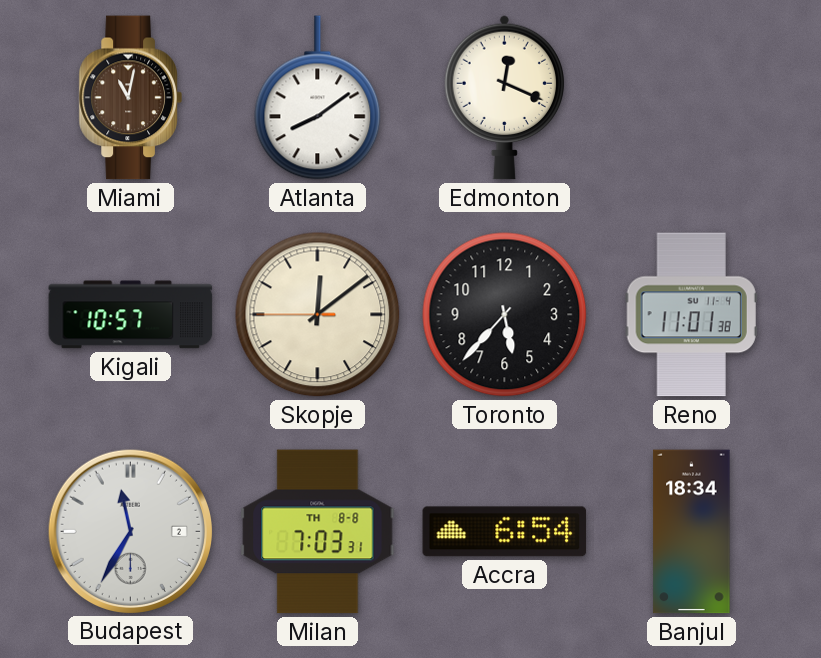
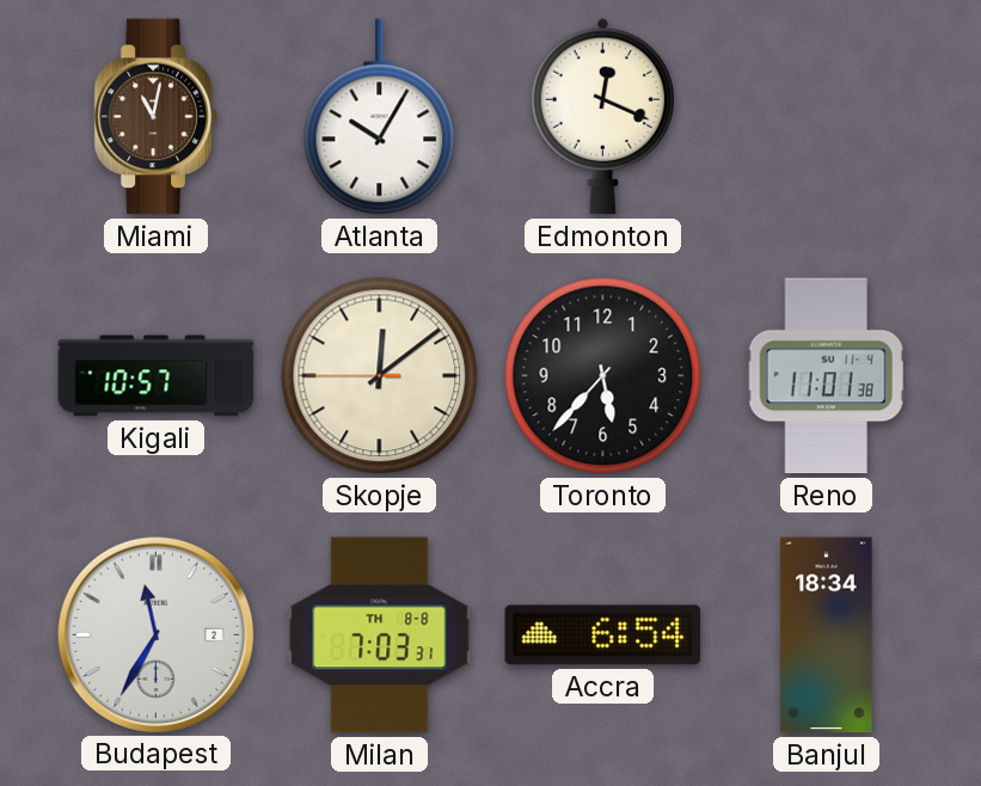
Atlanta: 8:09 -> 10:05 (380, 117)
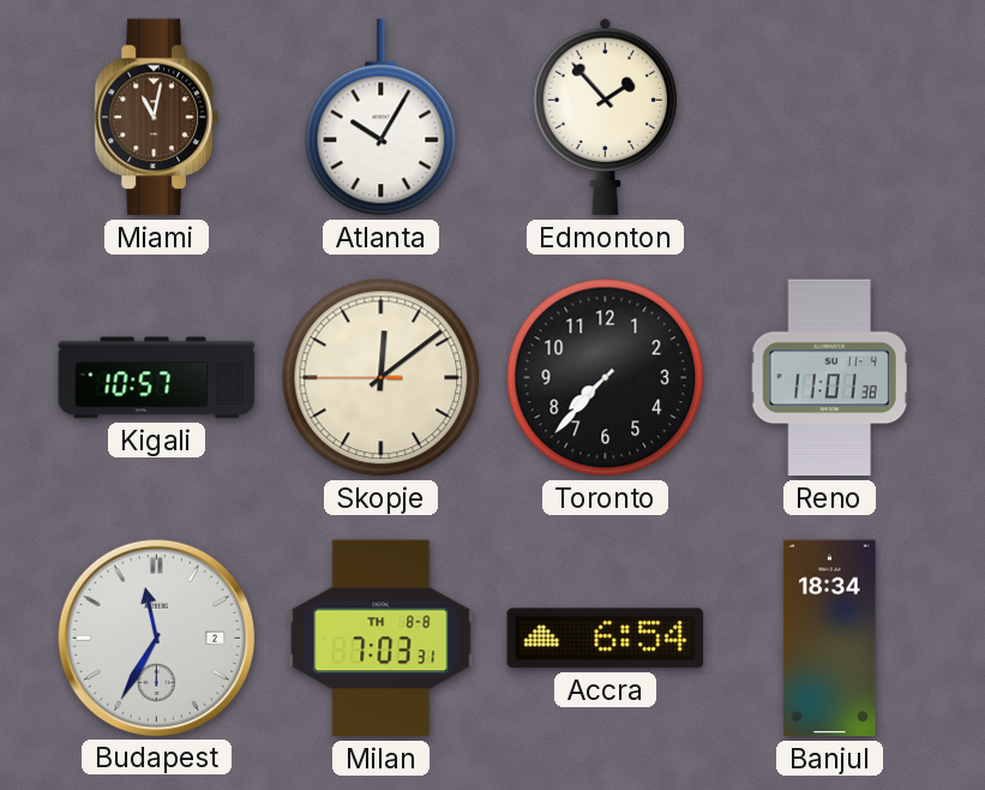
Edmonton: 12:19 -> 1:53 (605, 116)
Toronto: 5:37 -> 7:37 (606, 378)
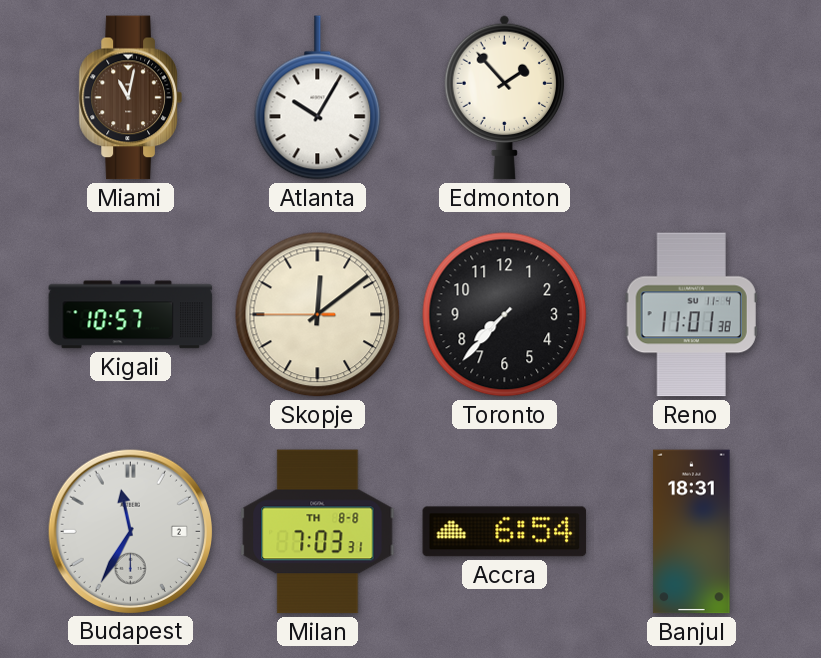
Banjul: 18:34 -> 18:31 (692, 532)
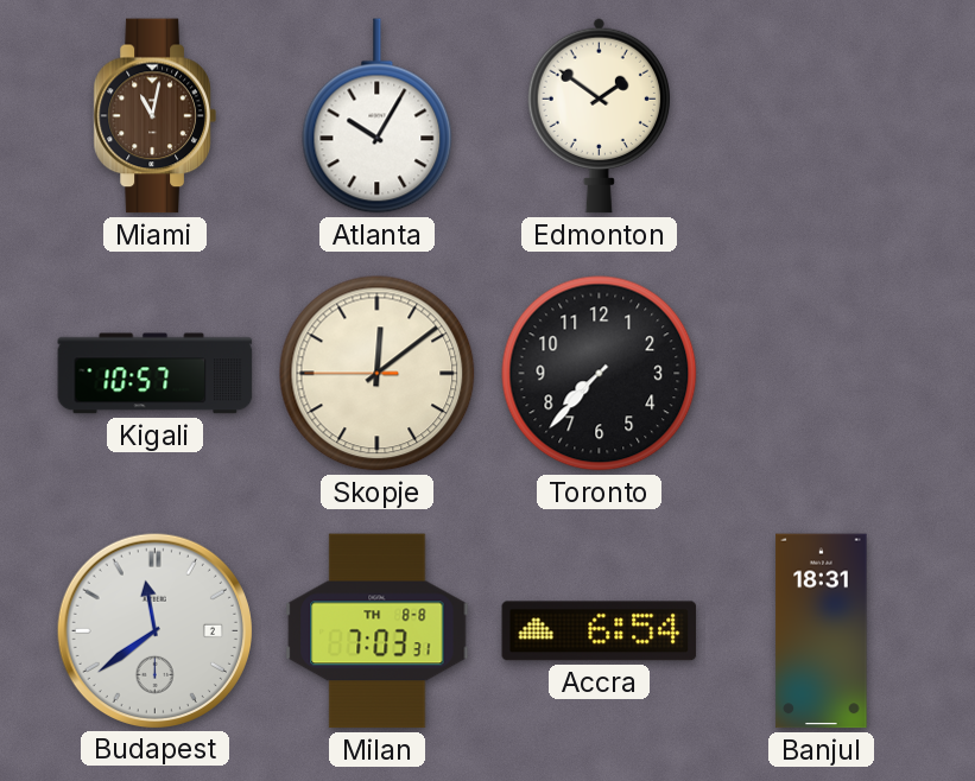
Edmonton: 1:53 -> 1:51 (599, 115)
Reno: 11:01 -> none (691, 315)
Budapest: 11:35 -> 11:39 (154, 630)
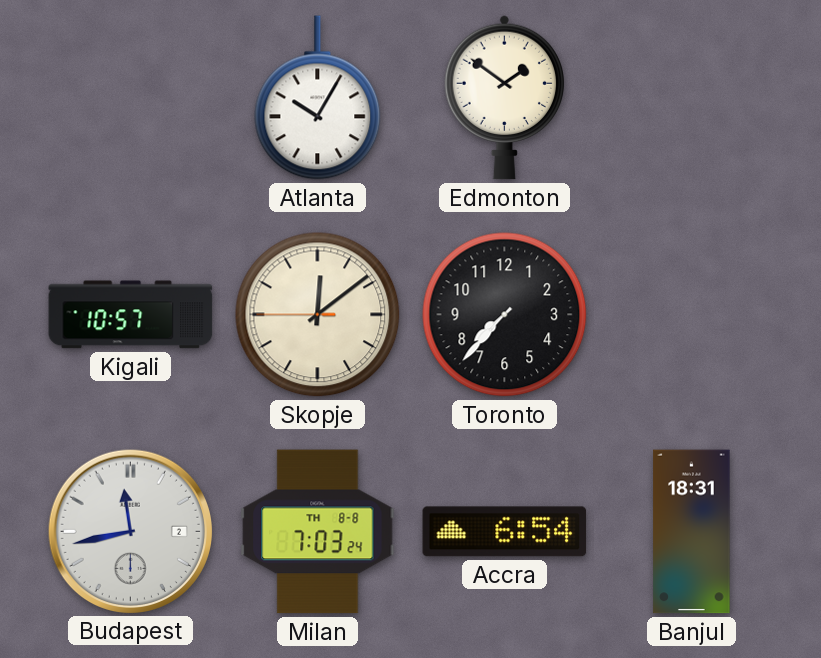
Miami: 11:02 -> none (154, 116)
Budapest: 11:39 -> 11:43 (130, 531)
Milan: 7:03:31 -> 7:03:24 (318, 532)
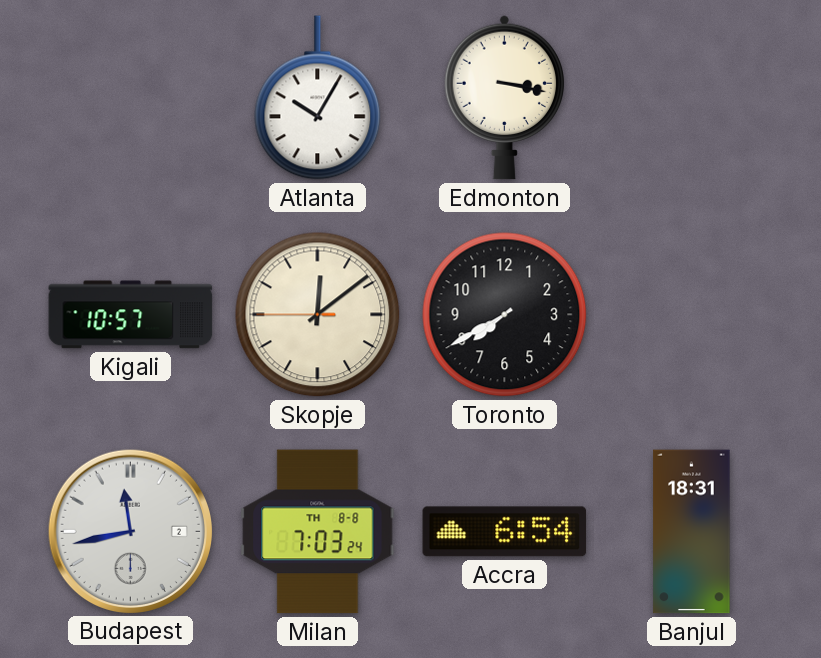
Edmonton: 1:51 -> 3:17 (504, 97)
Toronto: 7:37 -> 7:40 (505, 315)
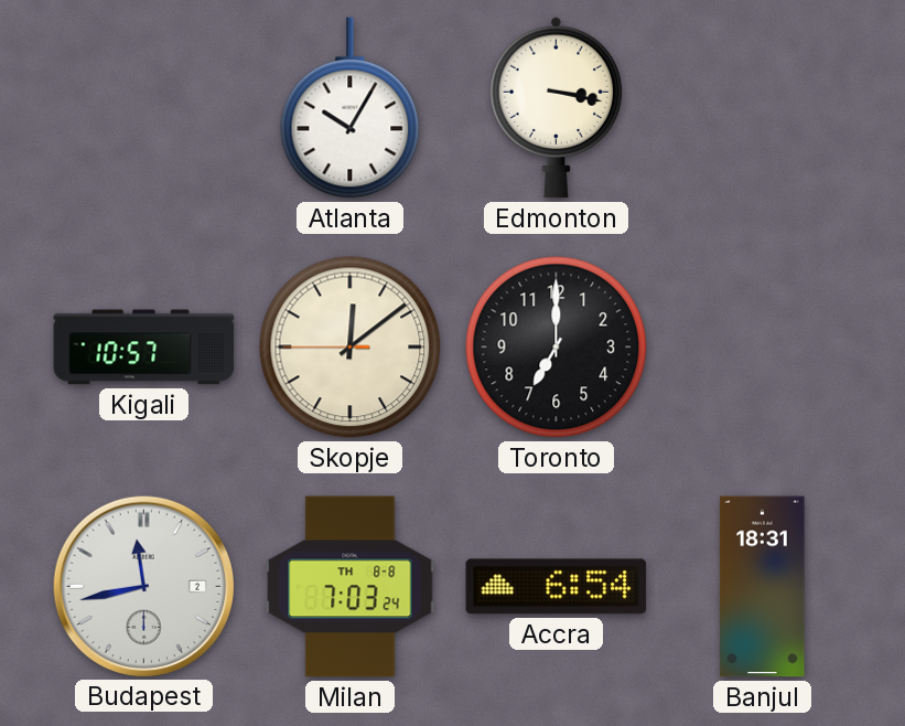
Toronto: 7:40 -> 7:00 (557, 348)
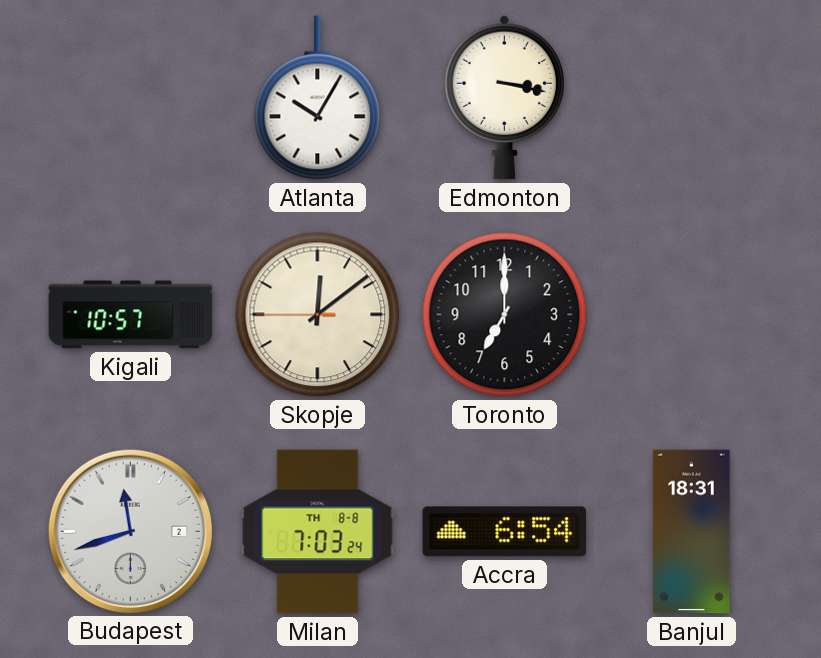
Budapest: 11:43 -> 11:42 (130, 531)
